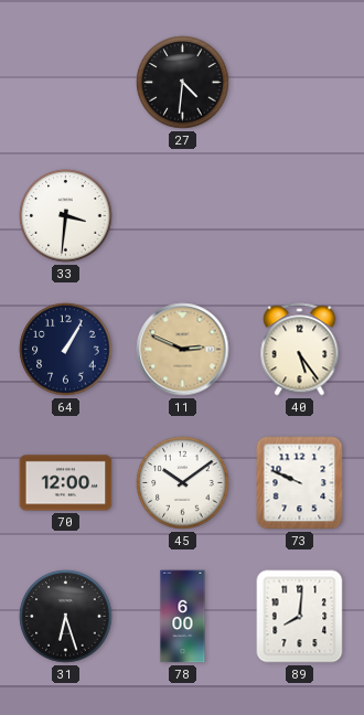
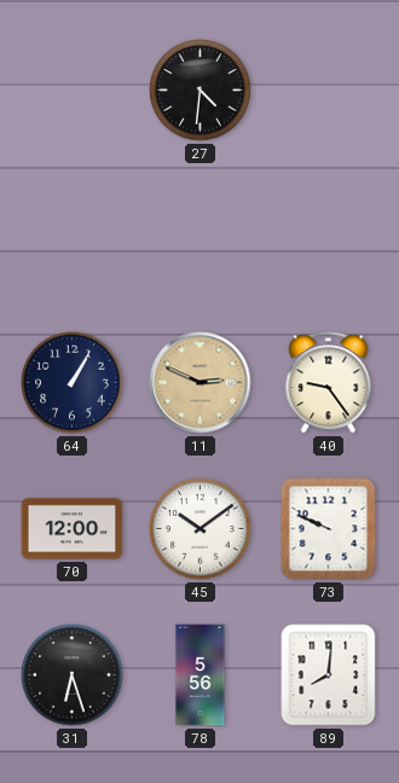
33: 3:31 -> none (66, 216)
40: 5:24 -> 9:24 (329, 383)
78: 6:00 -> 5:56 (201, 675)
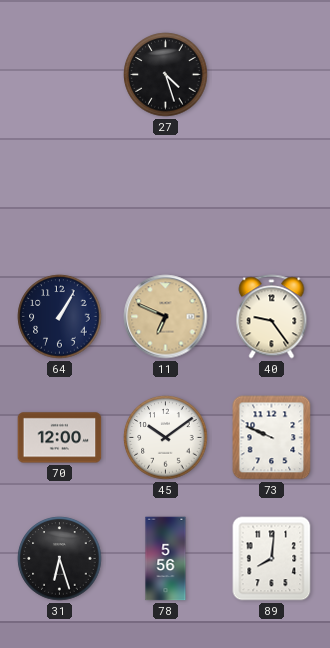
27: 4:31 -> 4:27 (166, 75)
11: 2:49 -> 6:49 (166, 317)
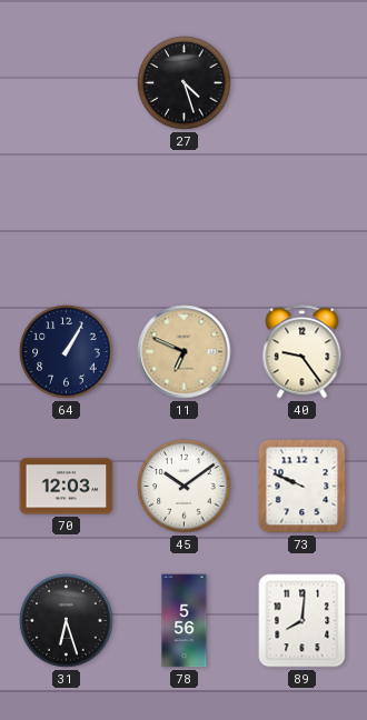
70: 12:00 -> 12:03 (67, 487)
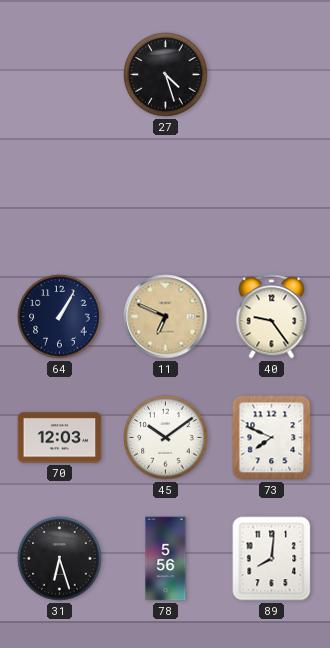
73: 9:49 -> 7:49 (272, 438)
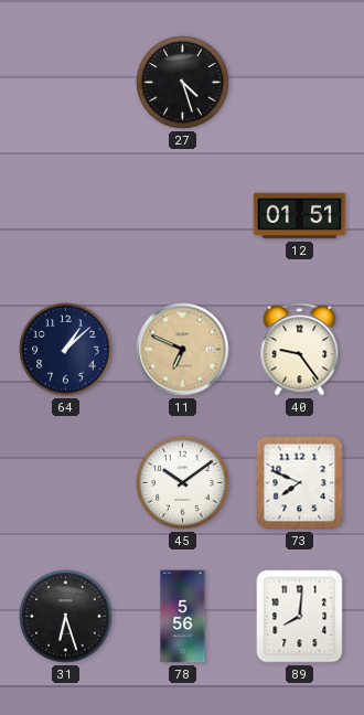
12: none -> 01:51 (300, 216)
64: 1:05 -> 1:08 (66, 350)
70: 12:03 -> none (60, 438)
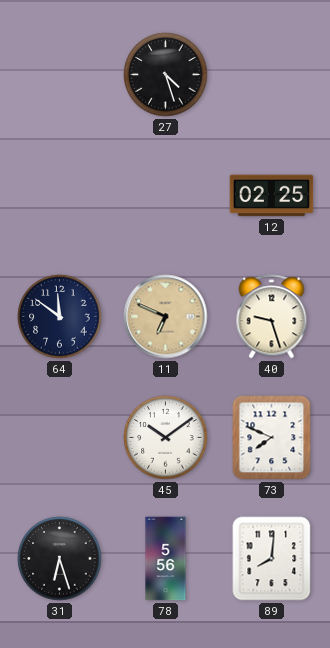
12: 01:51 -> 02:25 (272, 196)
64: 1:08 -> 11:51 (60, 317)
40: 9:24 -> 9:27 (272, 317)
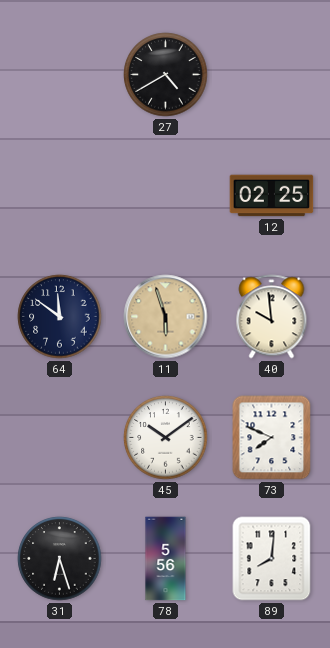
27: 4:27 -> 4:40 (166, 75)
11: 6:49 -> 5:57 (166, 317)
40: 9:27 -> 9:59 (272, 317)
